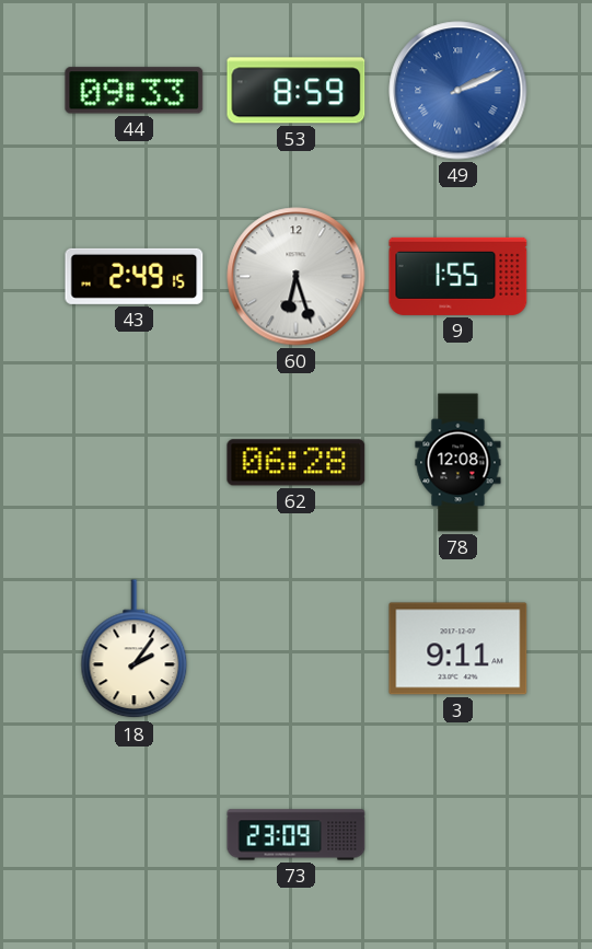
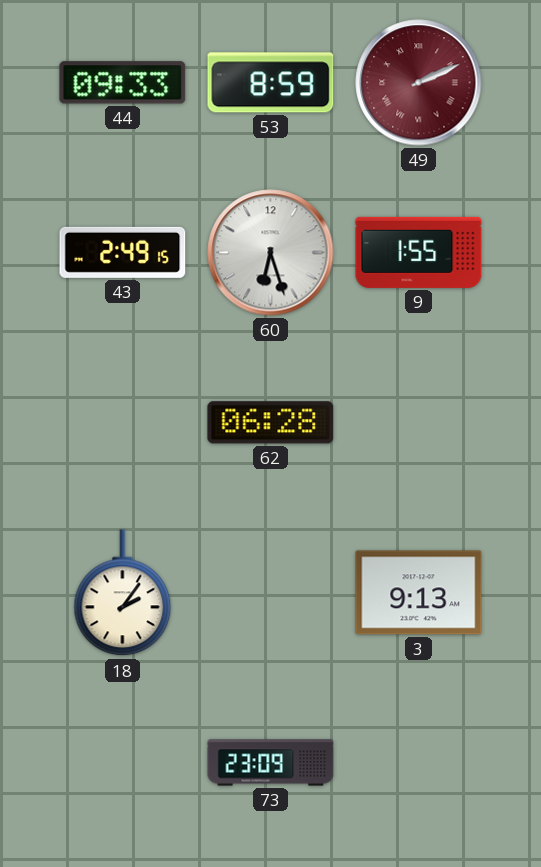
49 dial: blue -> burgundy (419, 83)
78: 12:08 -> none (458, 463)
3: 9:11 -> 9:13 (419, 593)
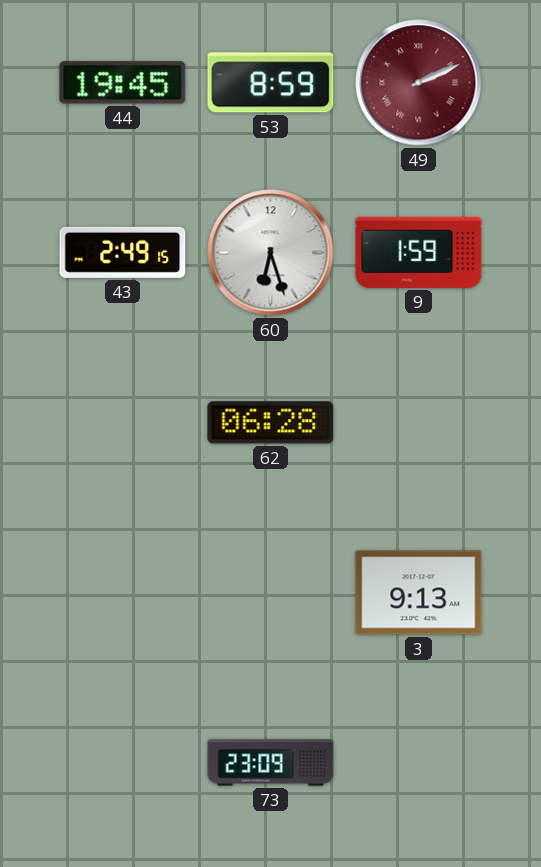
44: 09:33 -> 19:45 (123, 83)
9: 1:55 -> 1:59 (419, 252)
18: 2:06 -> none (123, 593)
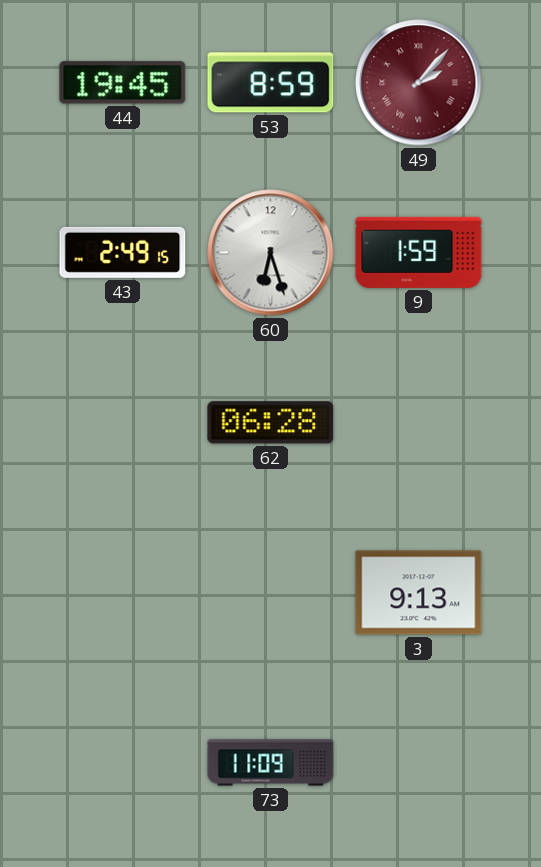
49: 2:11 -> 2:07 (419, 83)
73: 23:09 -> 11:09 (271, 763)
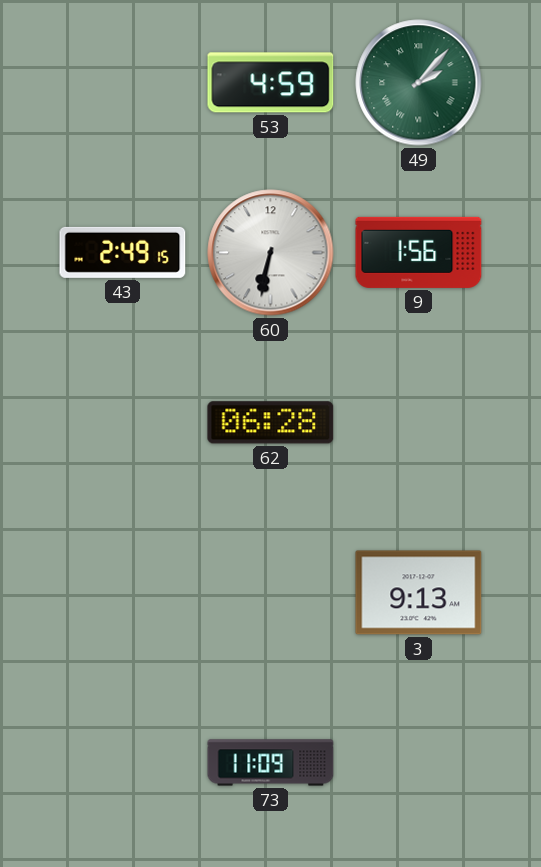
44: 19:45 -> none (123, 83)
53: 8:59 -> 4:59 (271, 83)
49 dial: burgundy -> green (419, 83)
60: 6:27 -> 6:32 (271, 253)
9: 1:59 -> 1:56 (419, 252)
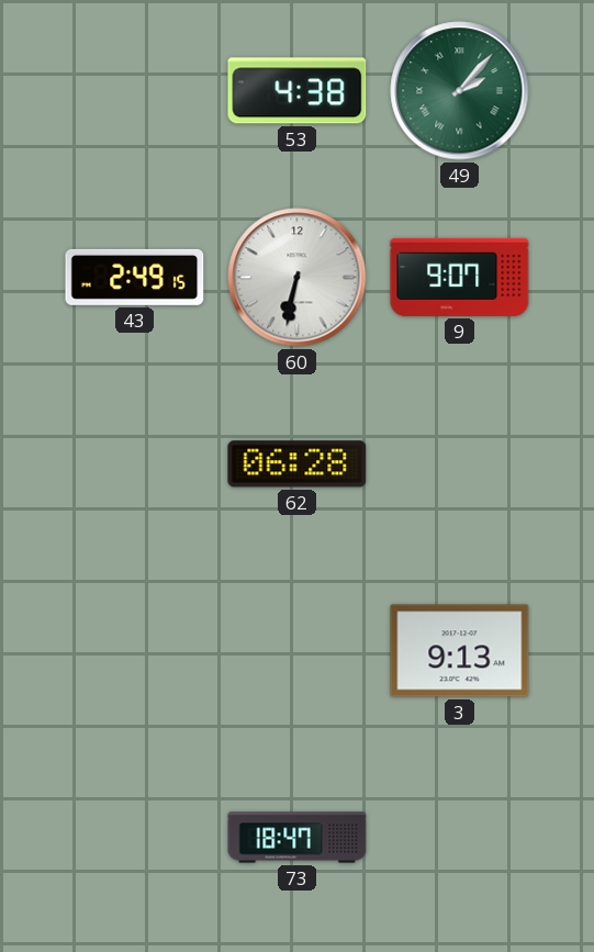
53: 4:59 -> 4:38 (298, 91)
9: 1:56 -> 9:07 (460, 277)
73: 11:09 -> 18:47 (298, 838)
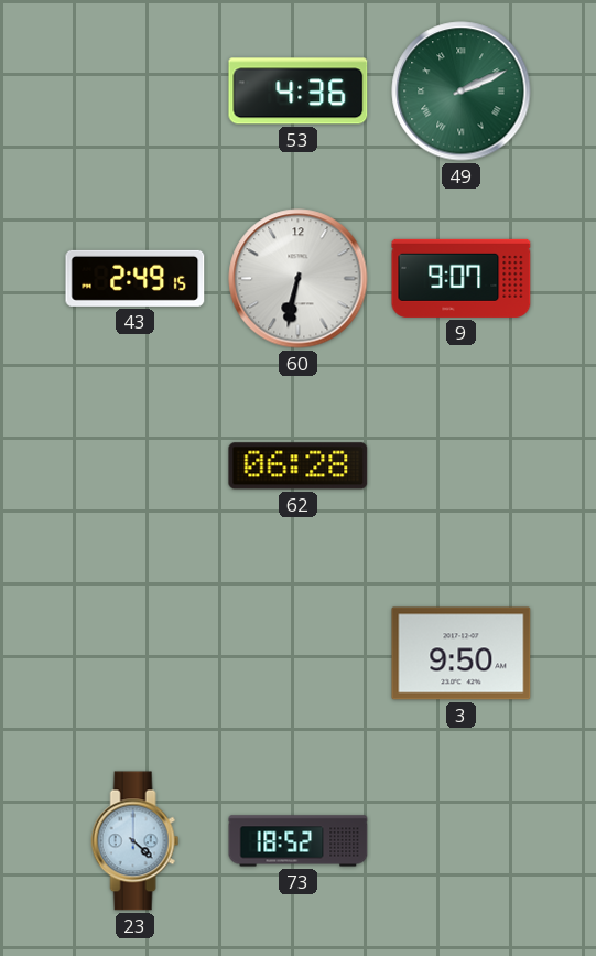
53: 4:38 -> 4:36 (299, 92)
49: 2:07 -> 2:11 (462, 92)
3: 9:13 -> 9:50 (462, 654)
23: none -> 4:22 (136, 841)
73: 18:47 -> 18:52 (299, 841)
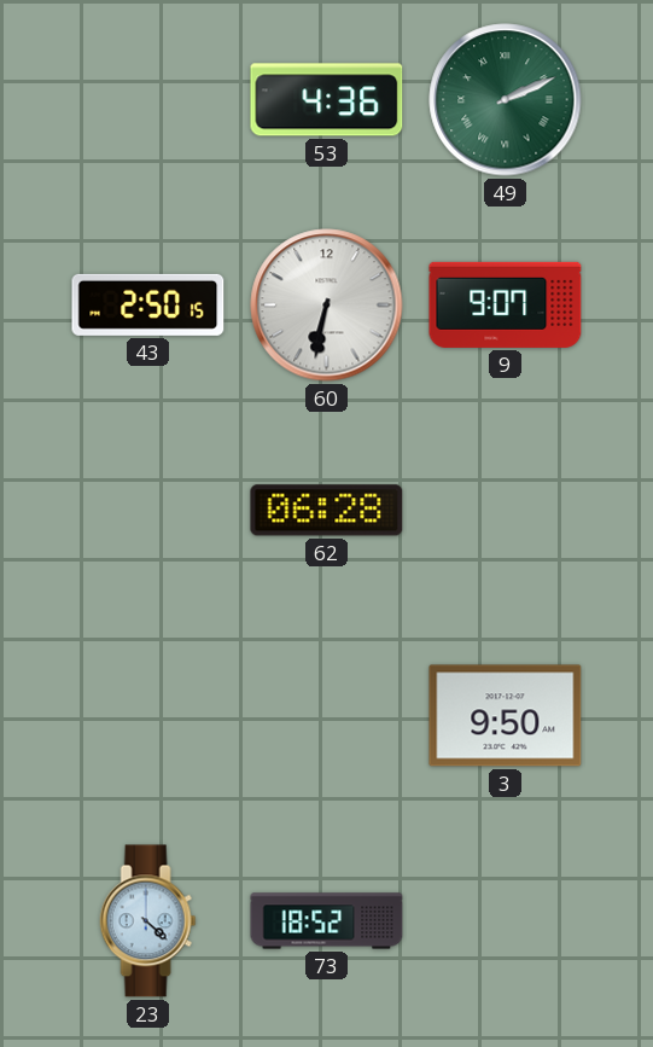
43: 2:49 -> 2:50 (148, 304)
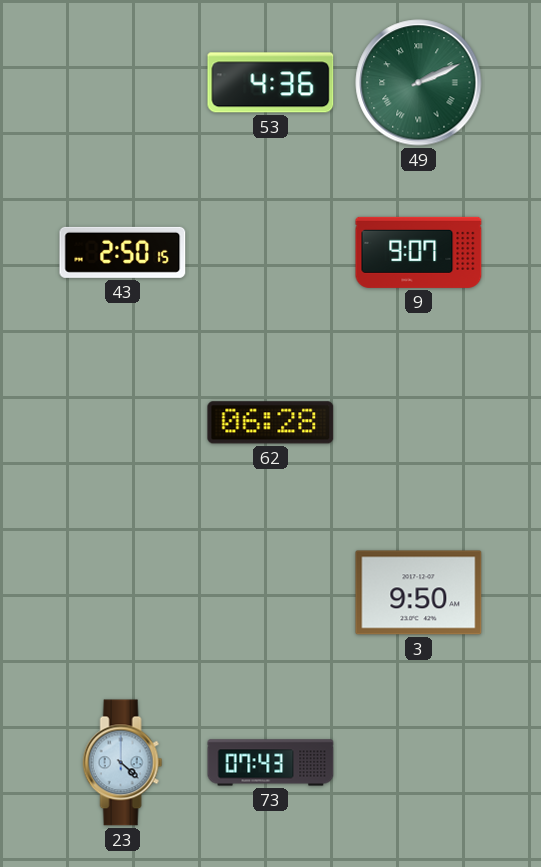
60: 6:32 -> none (327, 306)
73: 18:52 -> 07:43 (271, 763)
